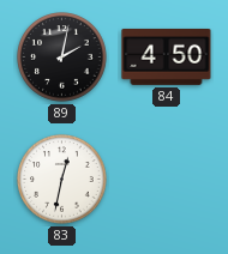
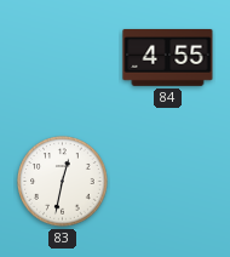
89: 2:02 -> none (62, 58)
84: 4:50 -> 4:55 (168, 57)
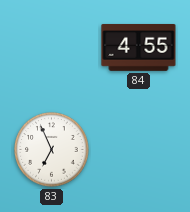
83: 12:32 -> 6:56 (52, 150)
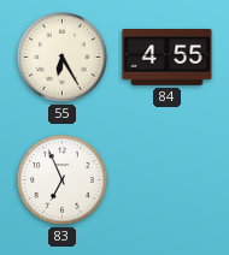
55: none -> 6:25 (63, 58)
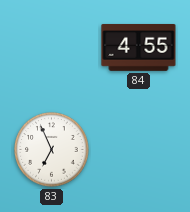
55: 6:25 -> none (63, 58)
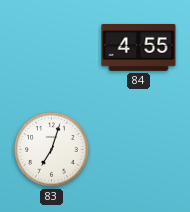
83: 6:56 -> 7:03 (52, 150)
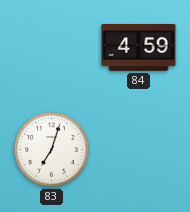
84: 4:55 -> 4:59 (139, 47)
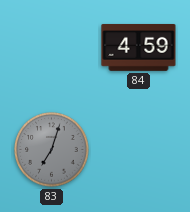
83 dial: white -> grey (52, 150)
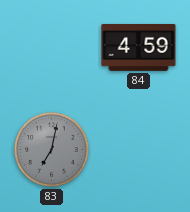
83: 7:03 -> 7:02 (52, 150)
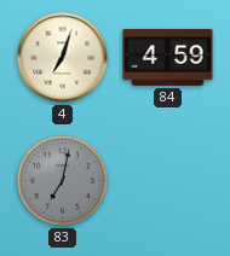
4: none -> 7:03 (63, 58)
